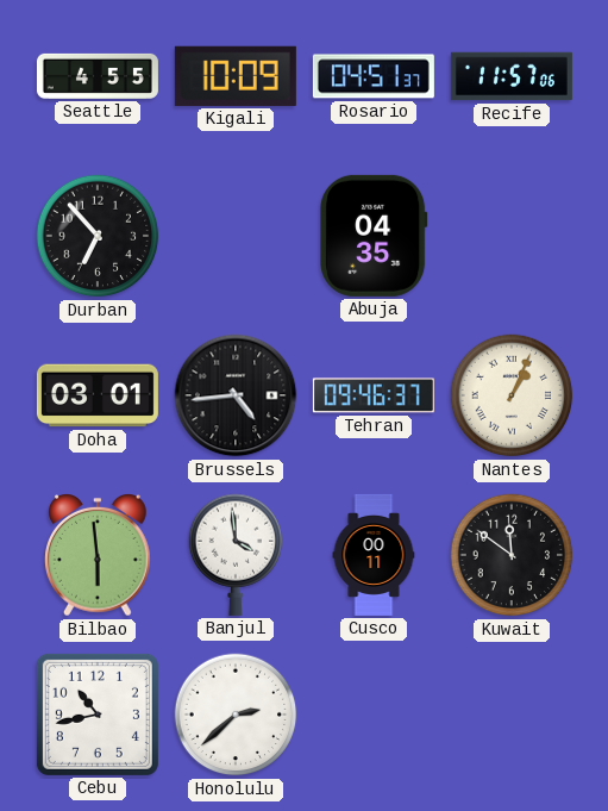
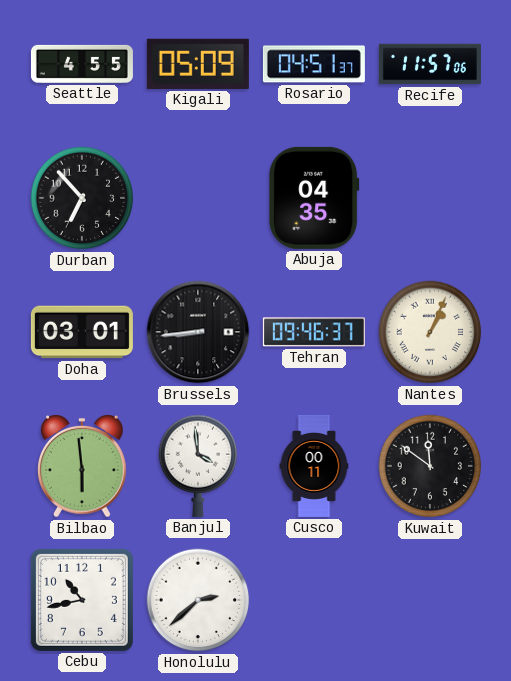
Kigali: 10:09 -> 05:09 (198, 64)
Brussels: 4:44 -> 8:44 (198, 332)
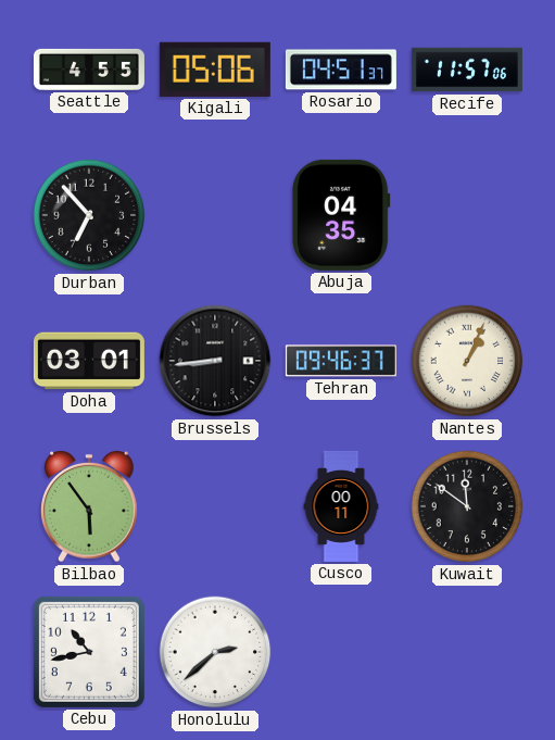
Kigali: 05:09 -> 05:06 (215, 70)
Bilbao: 5:59 -> 5:54 (89, 507)
Banjul: 3:59 -> none (198, 466)
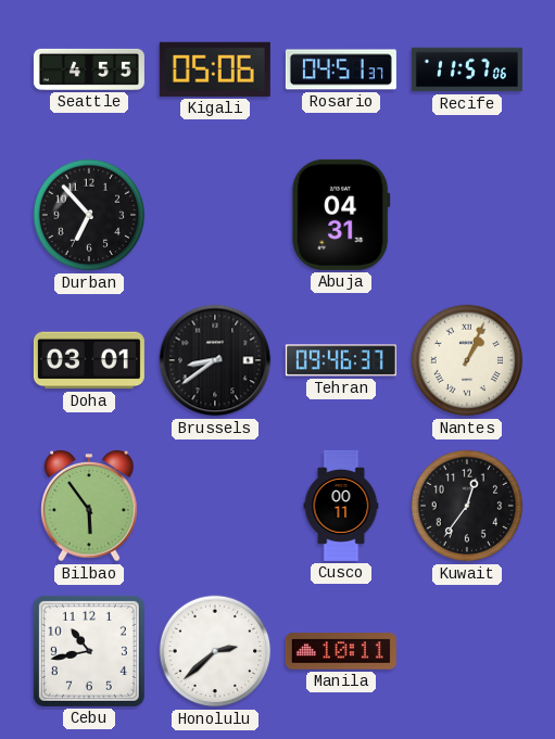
Abuja: 04:35 -> 04:31 (341, 215)
Brussels: 8:44 -> 8:39 (215, 360)
Kuwait: 11:51 -> 12:36 (467, 506)
Manila: none -> 10:11 (341, 651)
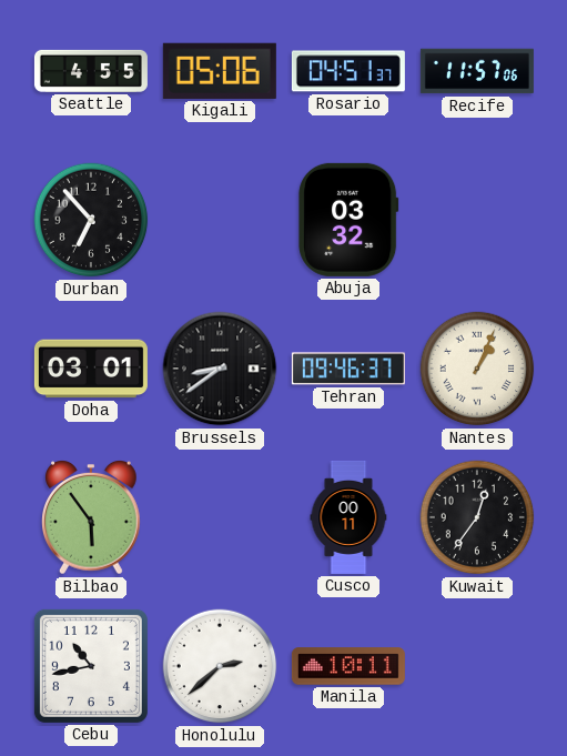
Abuja: 04:31 -> 03:32 (348, 220)
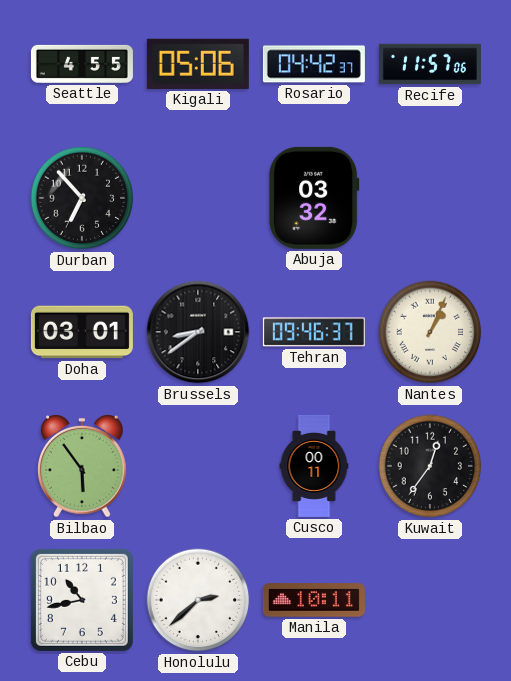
Rosario: 04:51 -> 04:42 (314, 64)
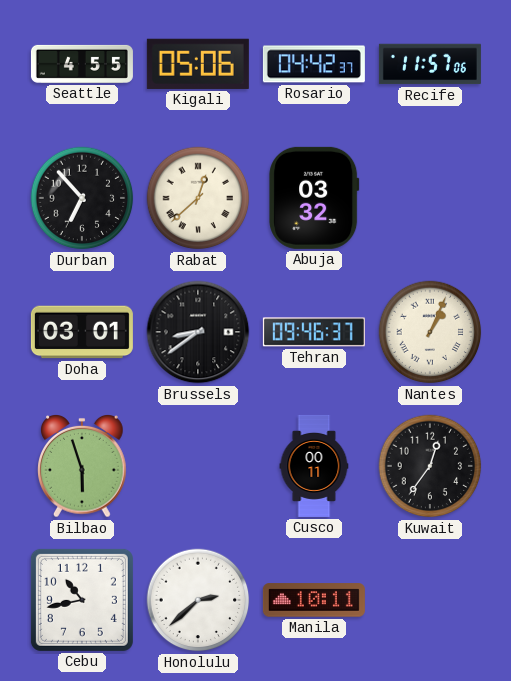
Rabat: none -> 12:38 (198, 198)
Bilbao: 5:54 -> 5:57 (82, 467)
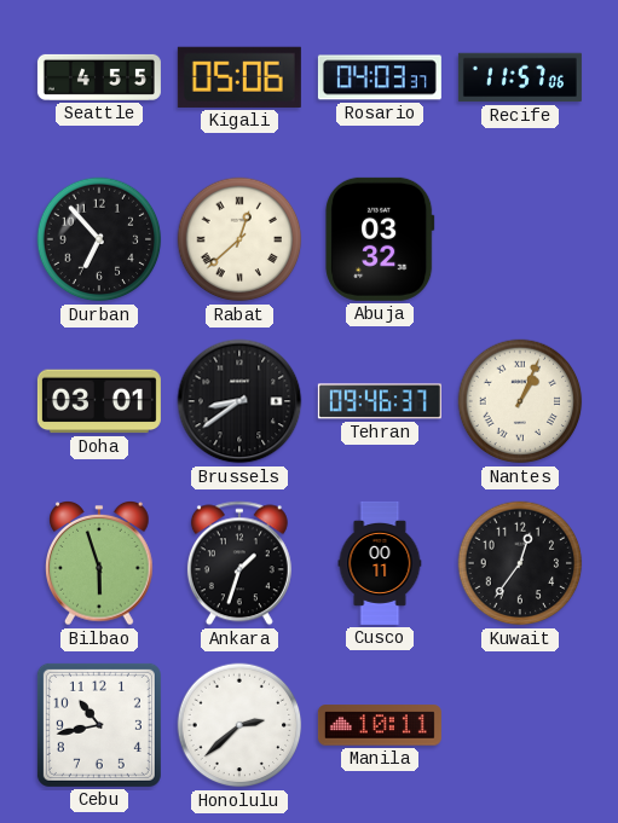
Rosario: 04:42 -> 04:03 (380, 77)
Ankara: none -> 1:33 (239, 563)
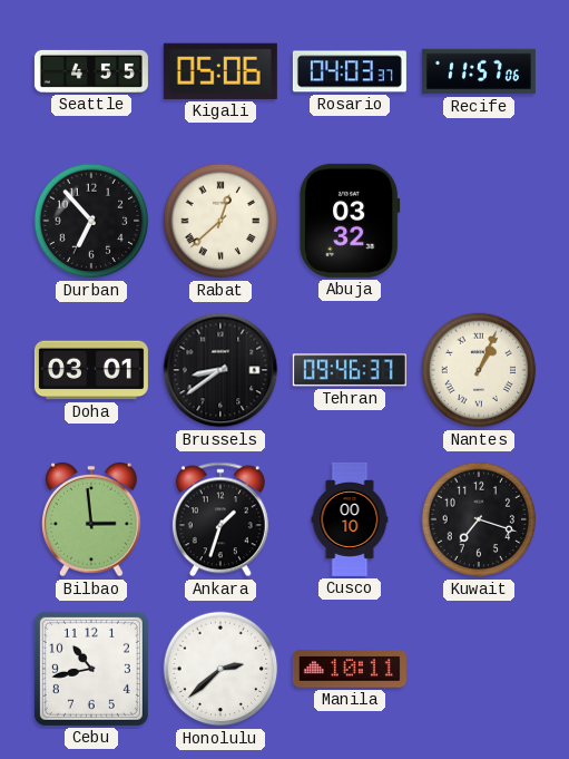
Bilbao: 5:57 -> 2:59 (91, 520)
Cusco: 00:11 -> 00:10 (350, 519)
Kuwait: 12:36 -> 7:18 (479, 519)
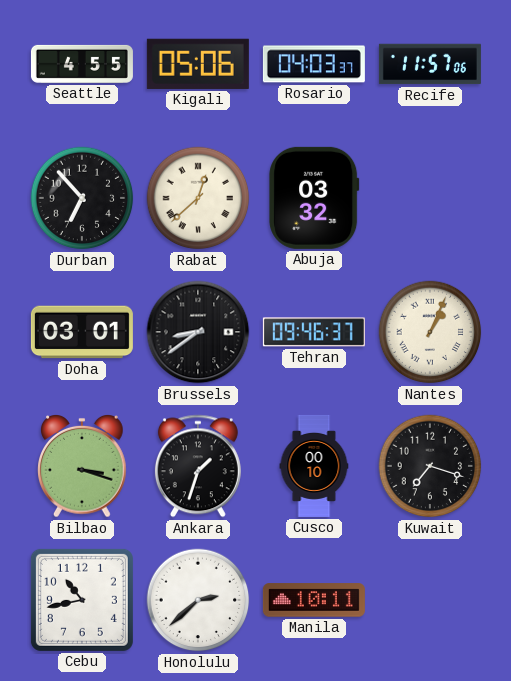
Bilbao: 2:59 -> 3:18 (82, 467)
